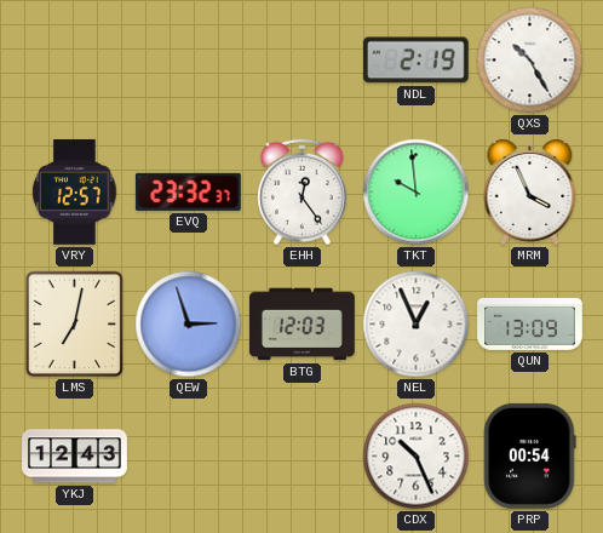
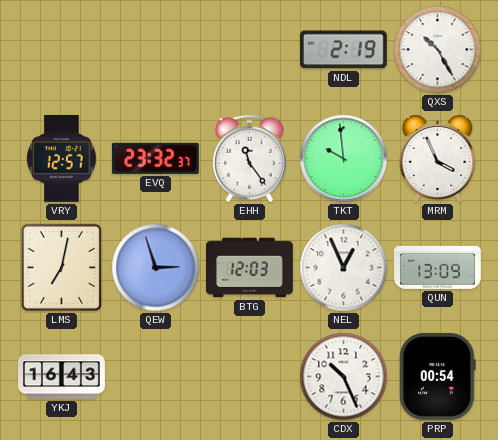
EHH: 12:24 -> 11:24 (250, 159)
YKJ: 12:43 -> 16:43 (62, 377)
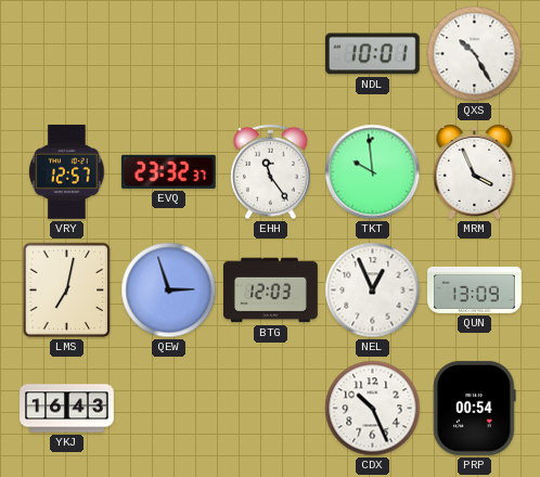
NDL: 2:19 -> 10:01 (372, 54)
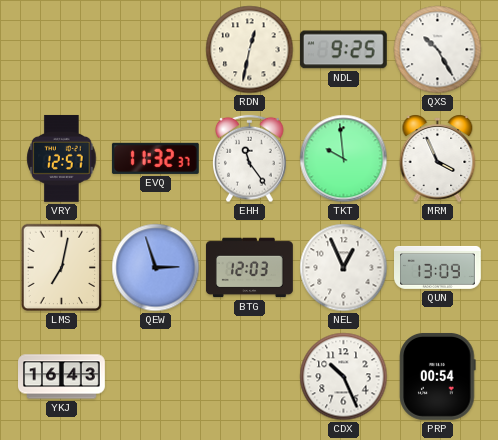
RDN: none -> 12:32 (250, 50)
NDL: 10:01 -> 9:25 (343, 50)
EVQ: 23:32 -> 11:32 (155, 158)
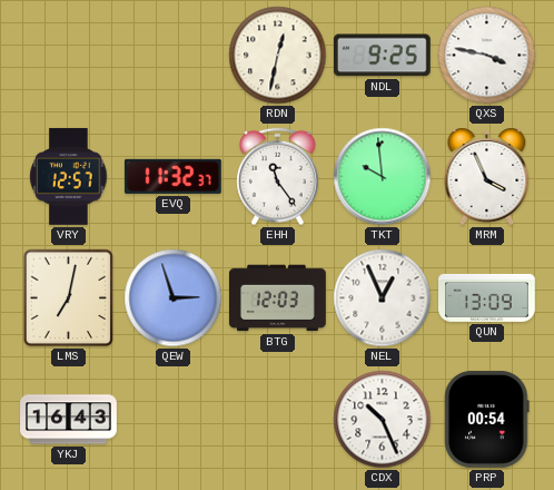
QXS: 10:25 -> 3:47 (487, 56)
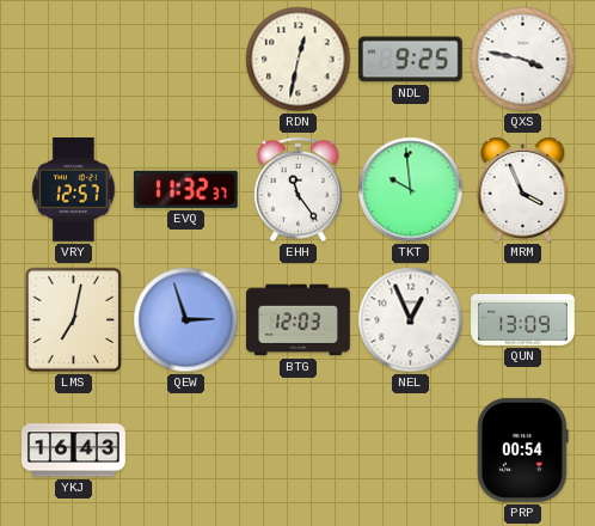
CDX: 10:26 -> none (383, 420)
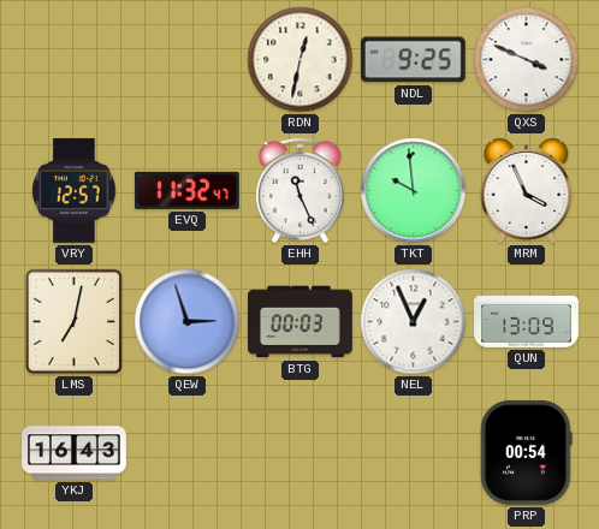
QXS: 3:47 -> 3:49 (527, 60)
EVQ: 11:32:37 -> 11:32:47 (186, 190)
EHH: 11:24 -> 11:26 (301, 191)
BTG: 12:03 -> 00:03 (301, 322)
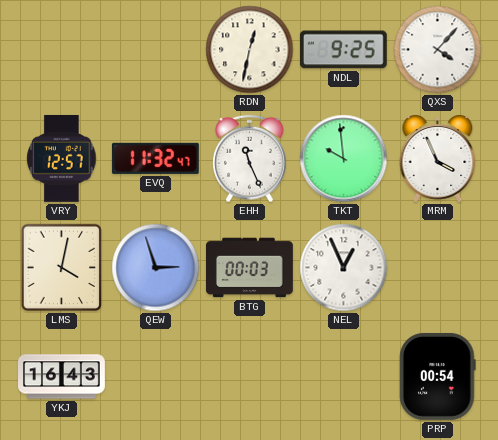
QXS: 3:49 -> 4:07 (438, 50)
LMS: 7:02 -> 4:02 (62, 268)
QUN: 13:09 -> none (527, 321)
